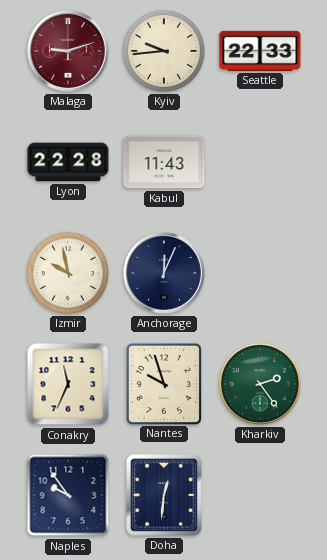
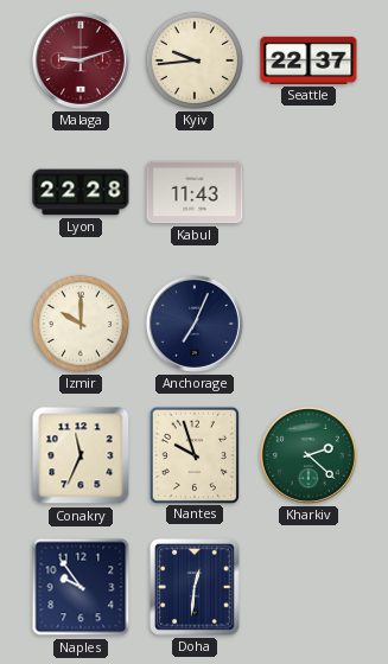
Seattle: 22:33 -> 22:37 (309, 60)
Izmir: 9:58 -> 10:00 (81, 324)
Anchorage: 12:04 -> 7:04 (195, 324)
Kharkiv: 2:24 -> 2:22 (309, 455)
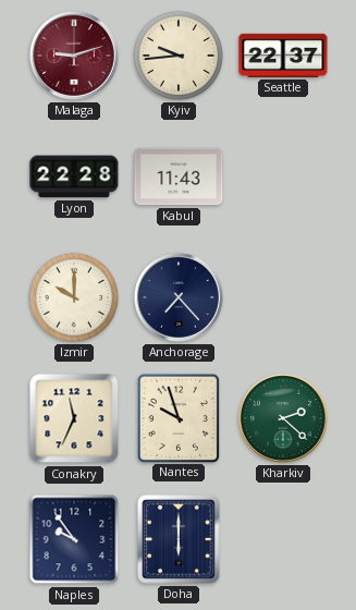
Anchorage: 7:04 -> 7:23 (179, 297)
Doha: 12:31 -> 6:00 (180, 540)
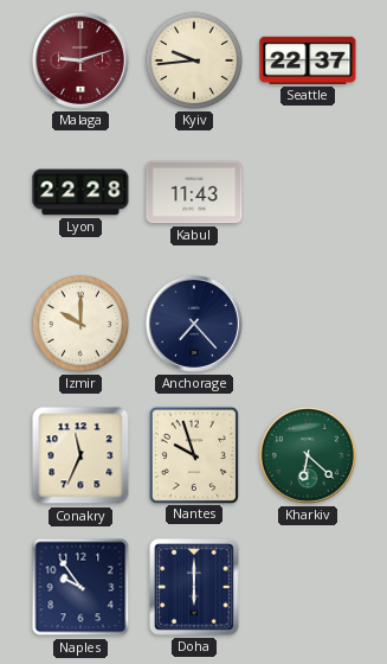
Kharkiv: 2:22 -> 6:22 (308, 455)
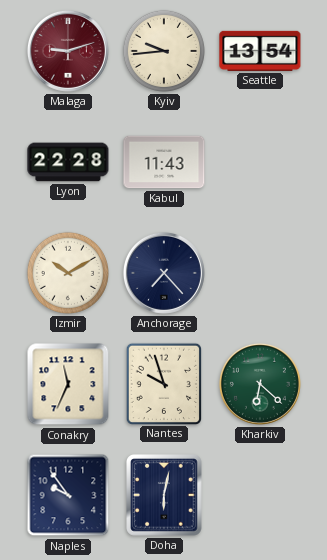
Seattle: 22:37 -> 13:54 (260, 51)
Izmir: 10:00 -> 10:10 (68, 273)
Doha: 6:00 -> 6:02 (165, 496)
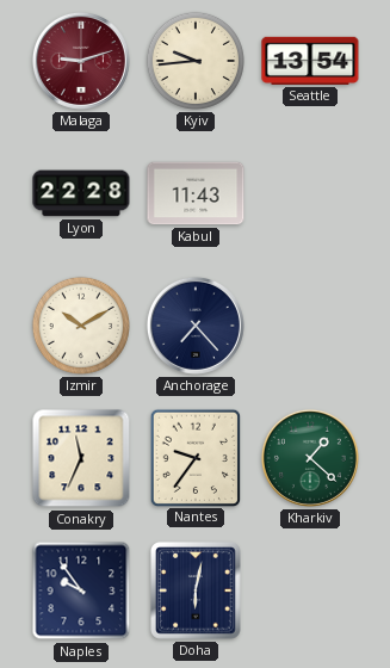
Nantes: 9:57 -> 9:36 (194, 457)
Kharkiv: 6:22 -> 1:22 (310, 458)
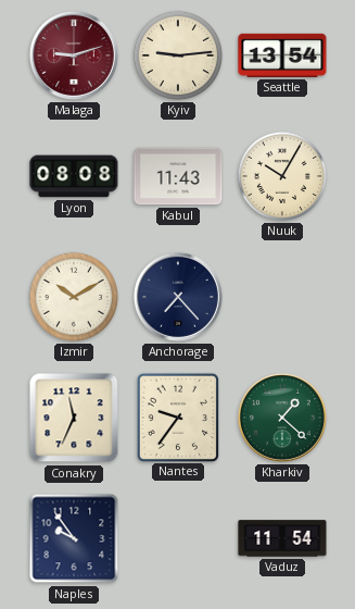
Kyiv: 9:44 -> 9:14 (178, 55)
Lyon: 22:28 -> 08:08 (74, 176)
Nuuk: none -> 10:05 (282, 176)
Doha: 6:02 -> none (197, 592)
Vaduz: none -> 11:54 (282, 538)
